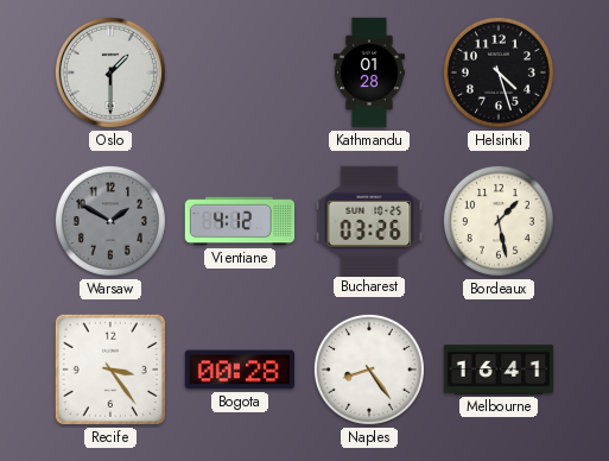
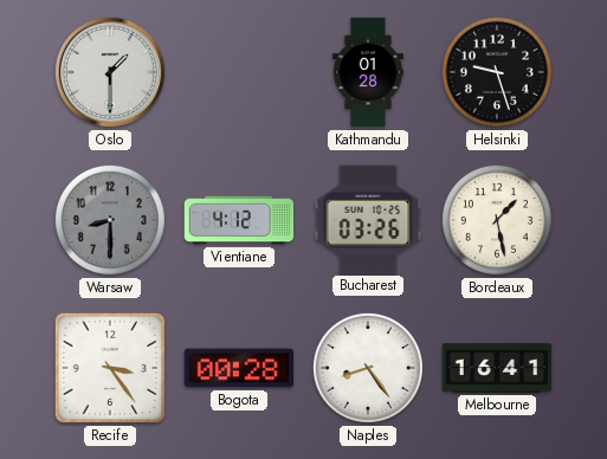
Helsinki: 4:27 -> 9:27 (497, 72)
Warsaw: 1:50 -> 8:30 (110, 220)
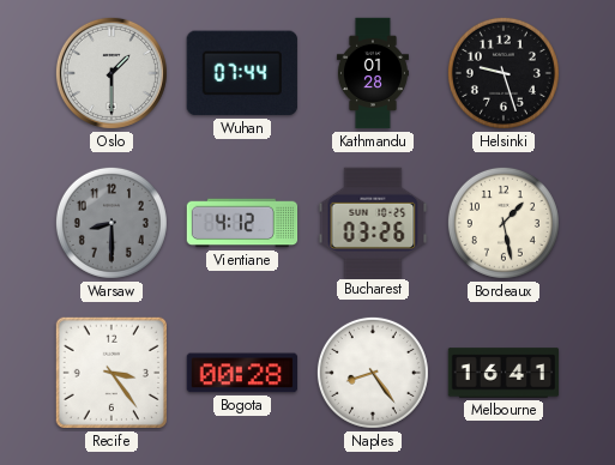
Wuhan: none -> 07:44 (242, 73)
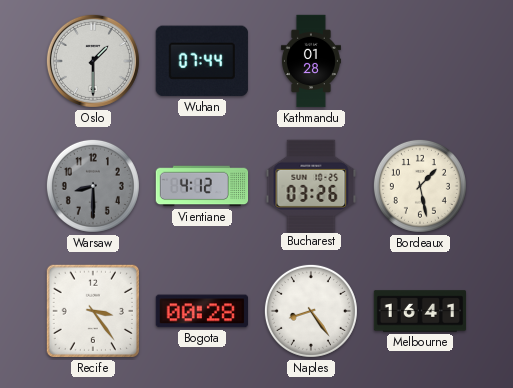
Helsinki: 9:27 -> none (504, 73)
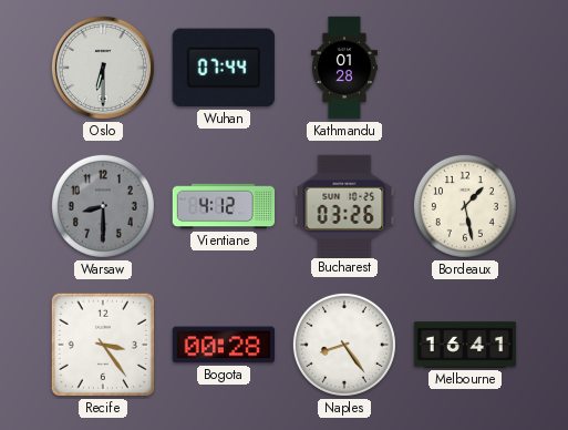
Oslo: 1:30 -> 6:30 (103, 68)
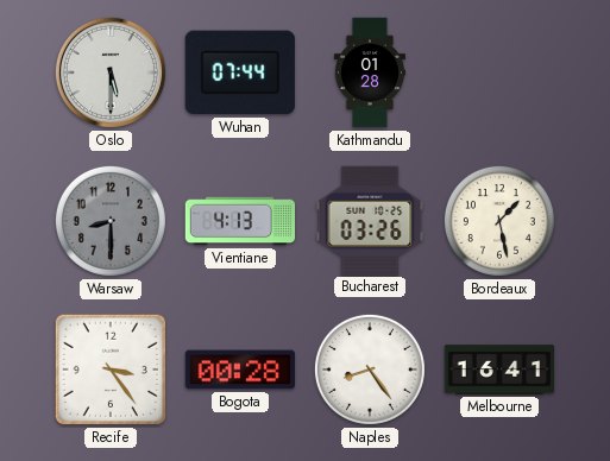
Oslo: 6:30 -> 5:30 (111, 72)
Vientiane: 4:12 -> 4:13 (240, 221)
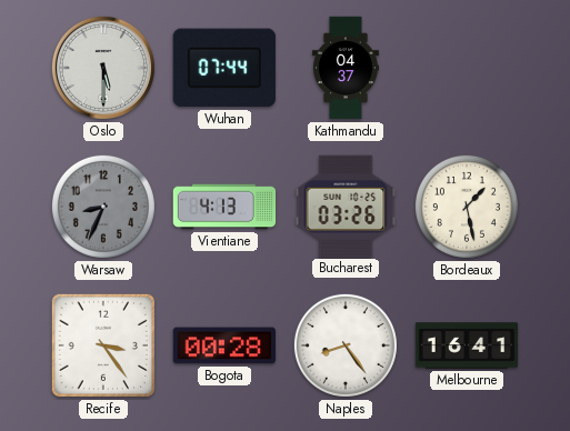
Kathmandu: 01:28 -> 04:37 (346, 68)
Warsaw: 8:30 -> 8:34 (103, 207)
